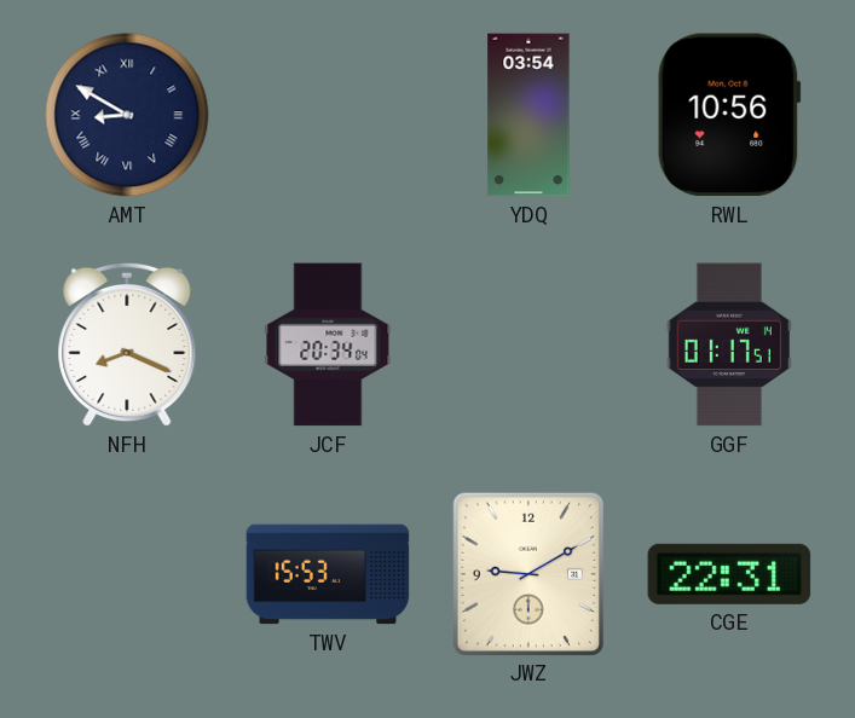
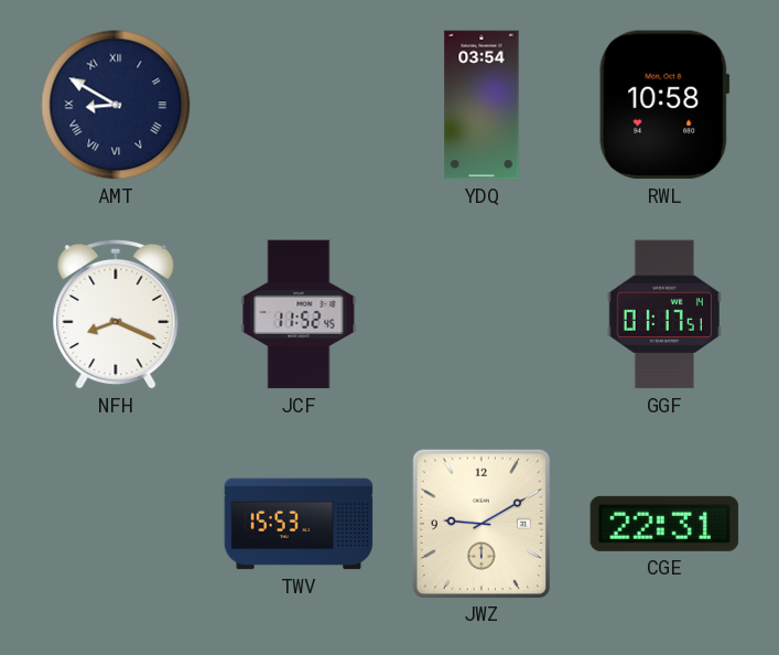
RWL: 10:56 -> 10:58 (664, 105)
JCF: 20:34 -> 11:52 (299, 314)
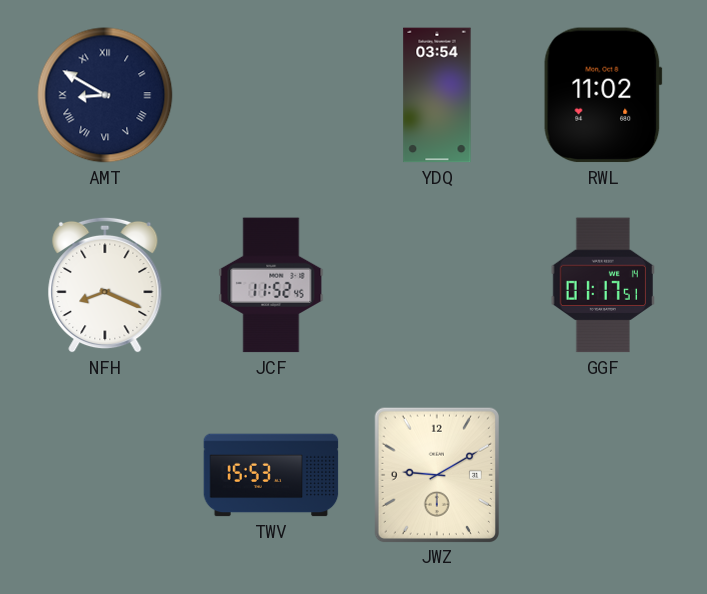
RWL: 10:58 -> 11:02 (603, 95)
CGE: 22:31 -> none (664, 524)
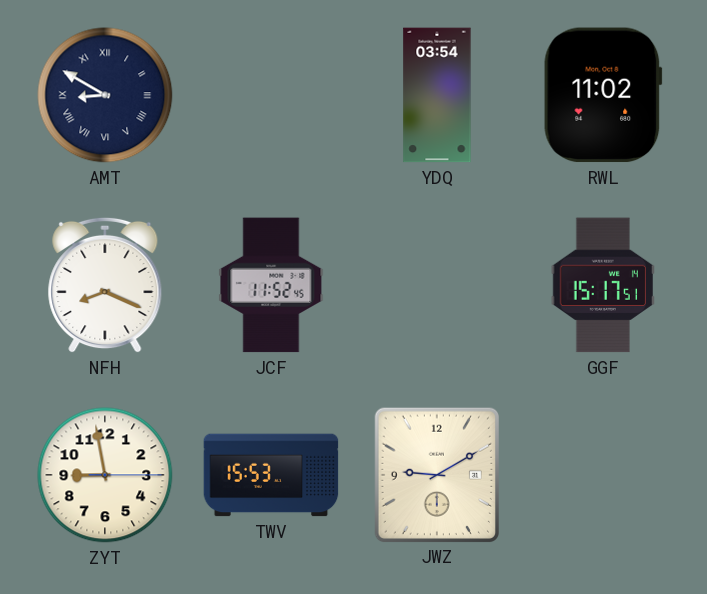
GGF: 01:17 -> 15:17 (603, 285)
ZYT: none -> 8:58 (105, 475)
